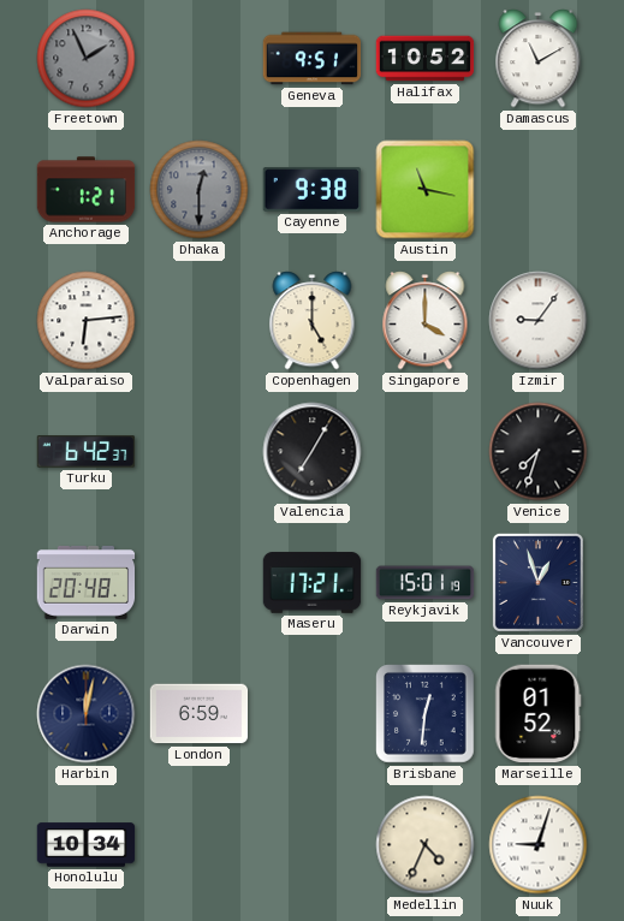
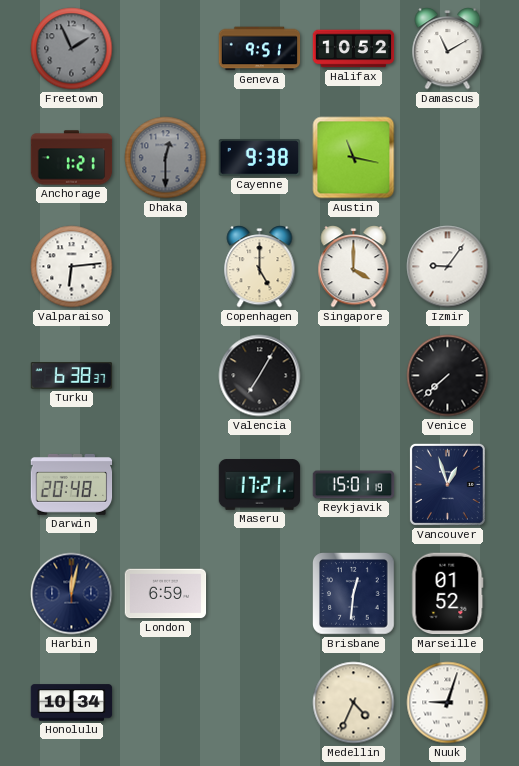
Turku: 6:42 -> 6:38 (72, 376)
Venice: 7:33 -> 7:38 (448, 376)
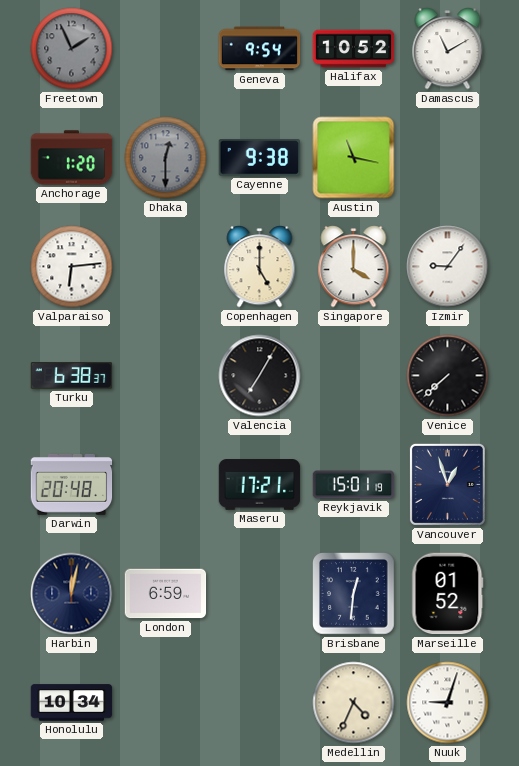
Geneva: 9:51 -> 9:54 (260, 49)
Anchorage: 1:21 -> 1:20 (72, 158)
